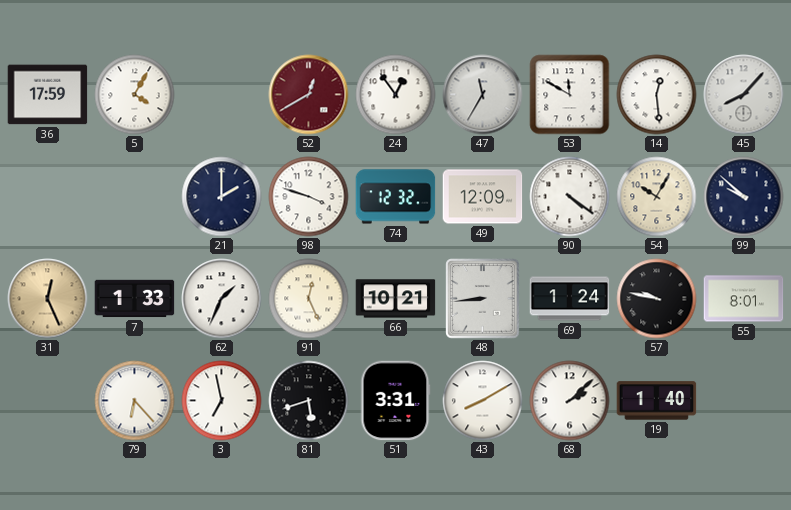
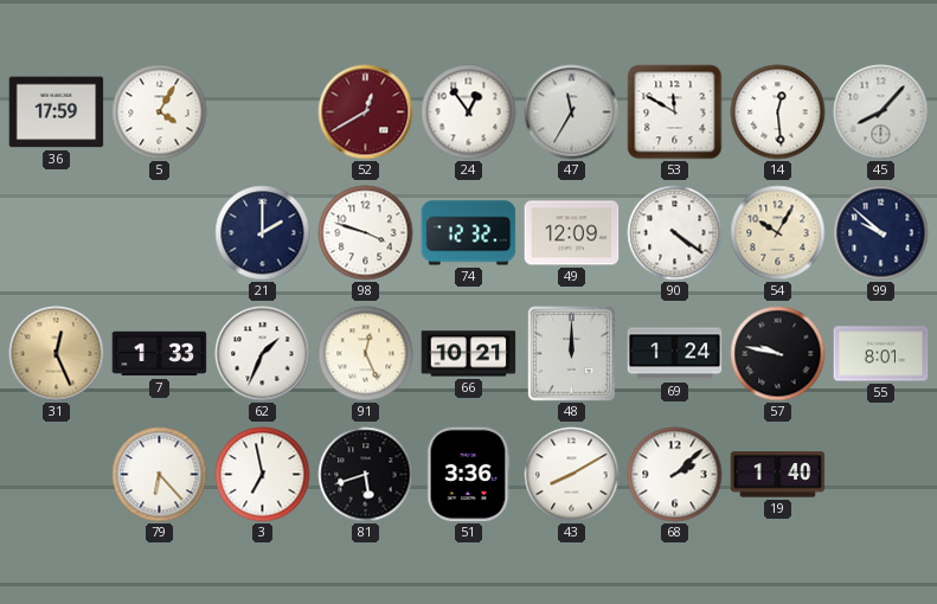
48: 8:44 -> 12:00 (572, 354)
51: 3:31 -> 3:36 (468, 475)
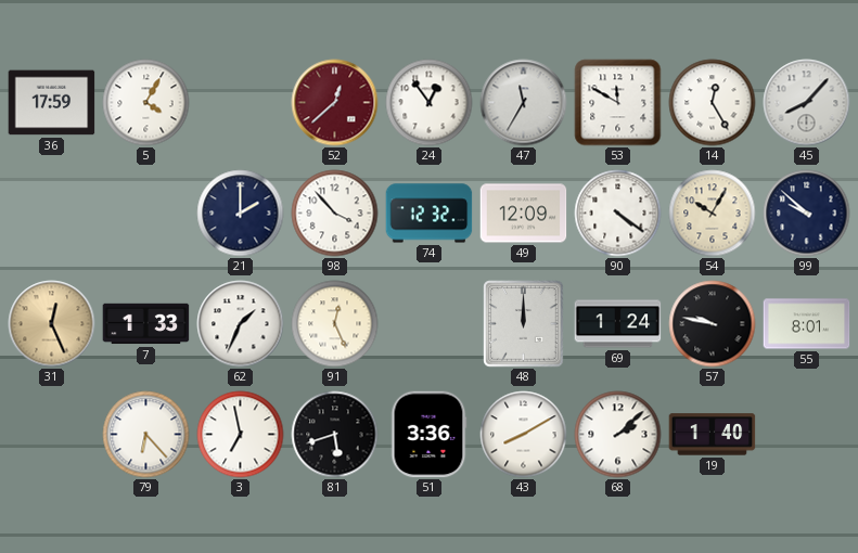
52: 12:40 -> 12:38 (335, 103)
14: 12:29 -> 12:25 (713, 103)
98: 3:48 -> 3:53 (335, 214)
66: 10:21 -> none (469, 354)
